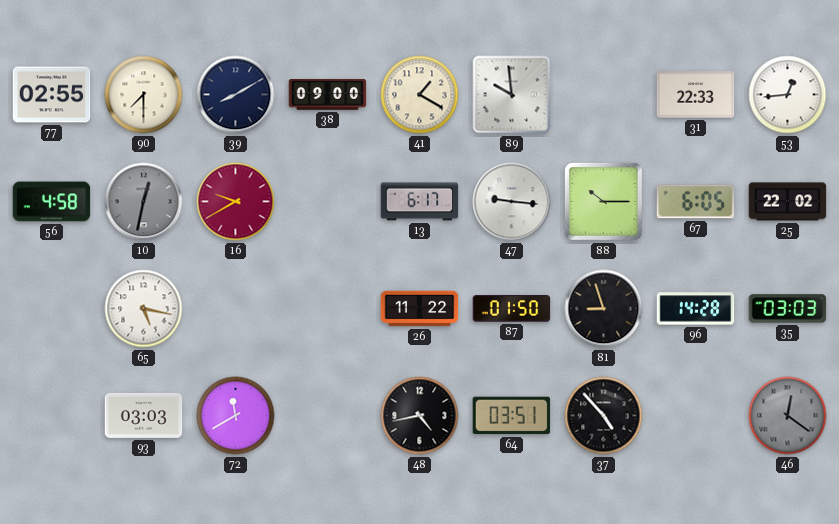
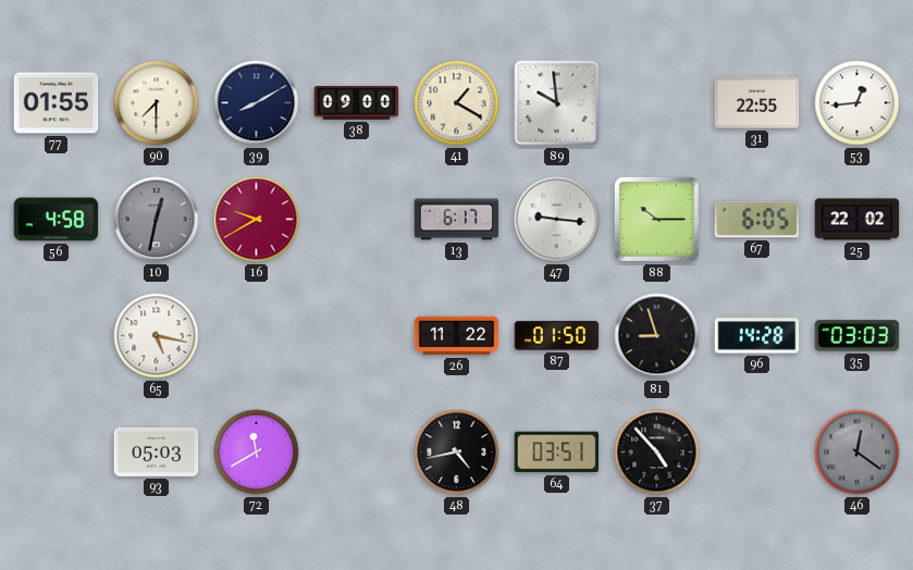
77: 02:55 -> 01:55 (57, 103)
31: 22:33 -> 22:55 (757, 103)
93: 03:03 -> 05:03 (157, 451)
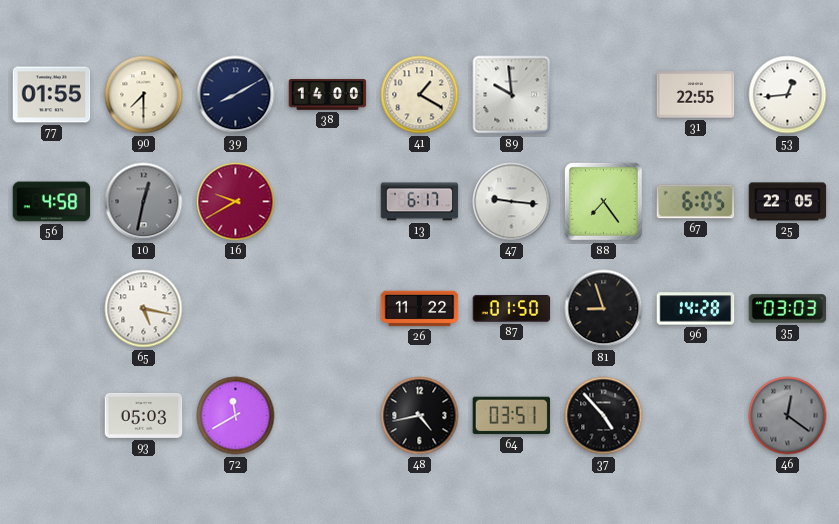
38: 09:00 -> 14:00 (328, 95)
88: 10:15 -> 7:24 (604, 202)
25: 22:02 -> 22:05 (788, 202)
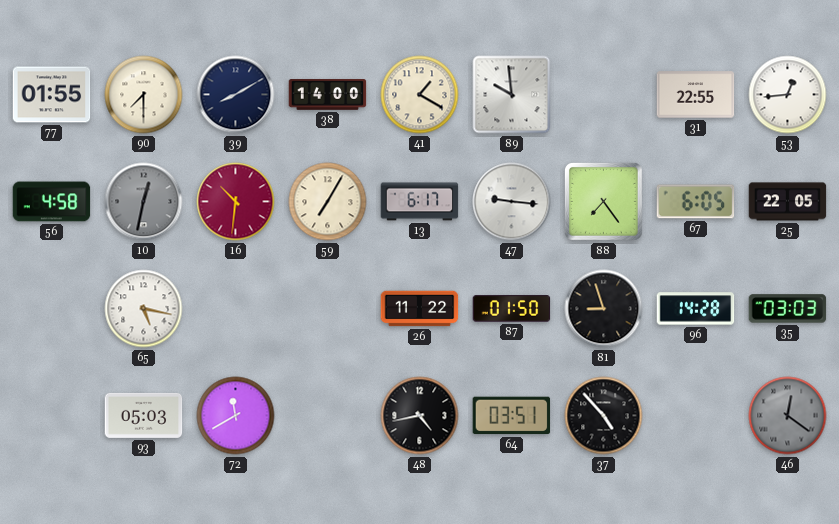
16: 9:40 -> 10:31 (236, 202)
59: none -> 7:05 (328, 202)
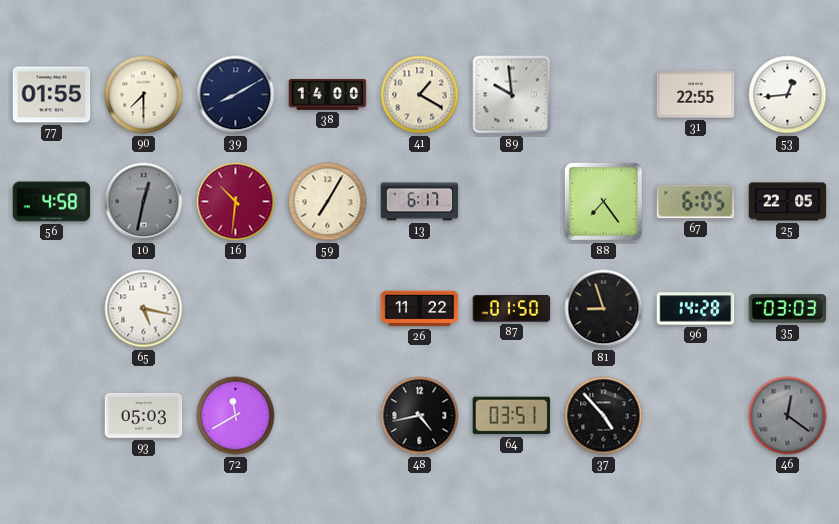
47: 9:16 -> none (512, 202)
